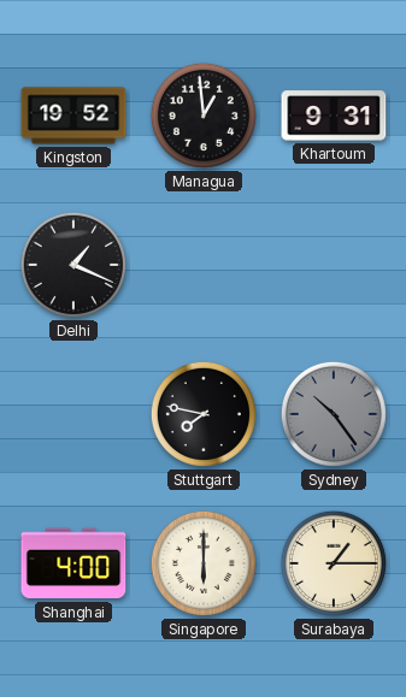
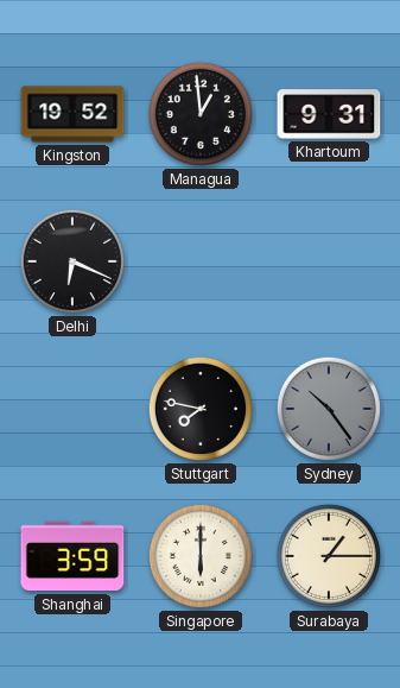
Delhi: 1:19 -> 6:19 (72, 261)
Shanghai: 4:00 -> 3:59 (72, 556)
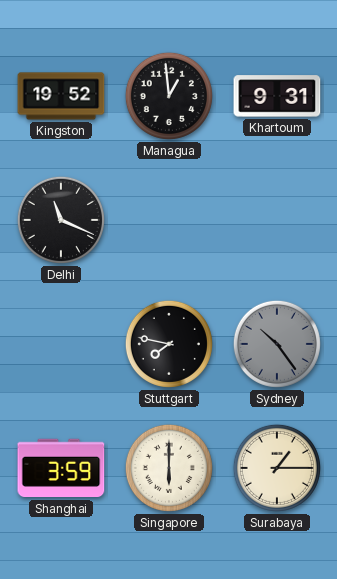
Delhi: 6:19 -> 11:19 (61, 220)
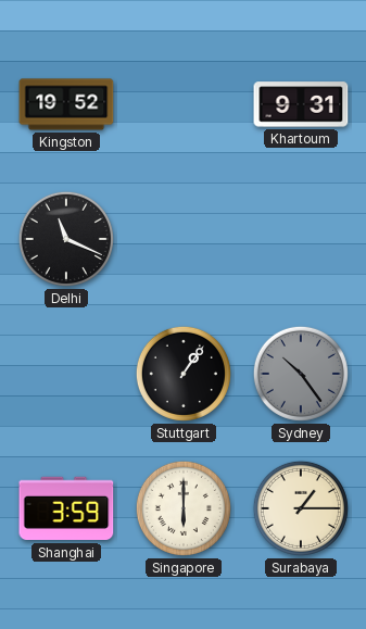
Managua: 12:59 -> none (169, 96)
Stuttgart: 7:47 -> 1:06 (184, 374)
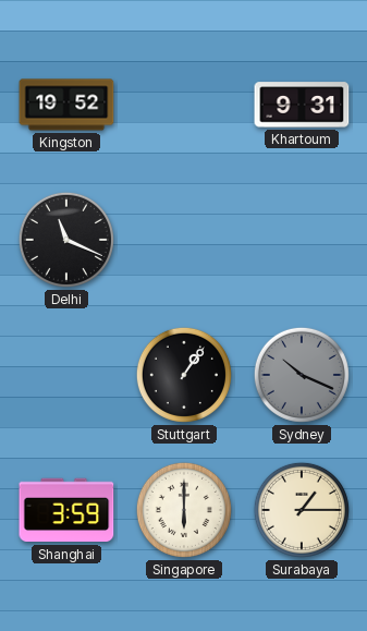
Sydney: 10:24 -> 10:19 (302, 375)
